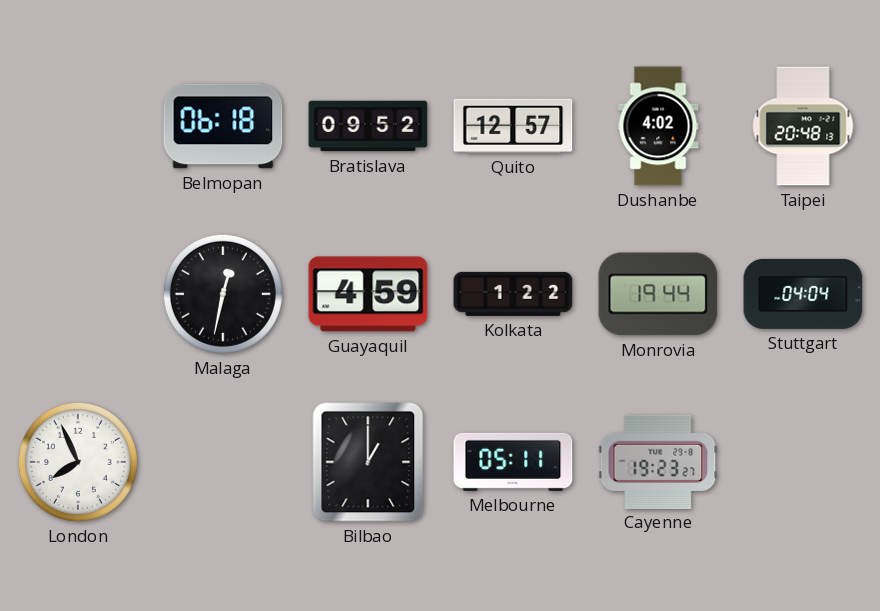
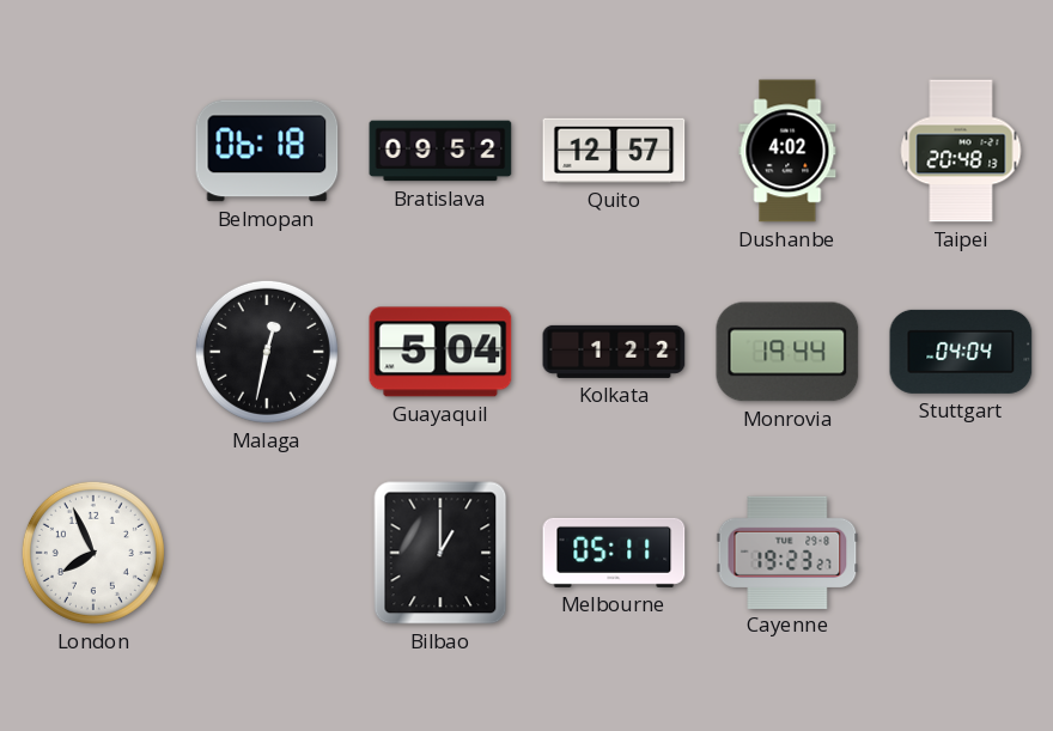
Guayaquil: 4:59 -> 5:04 (440, 352)
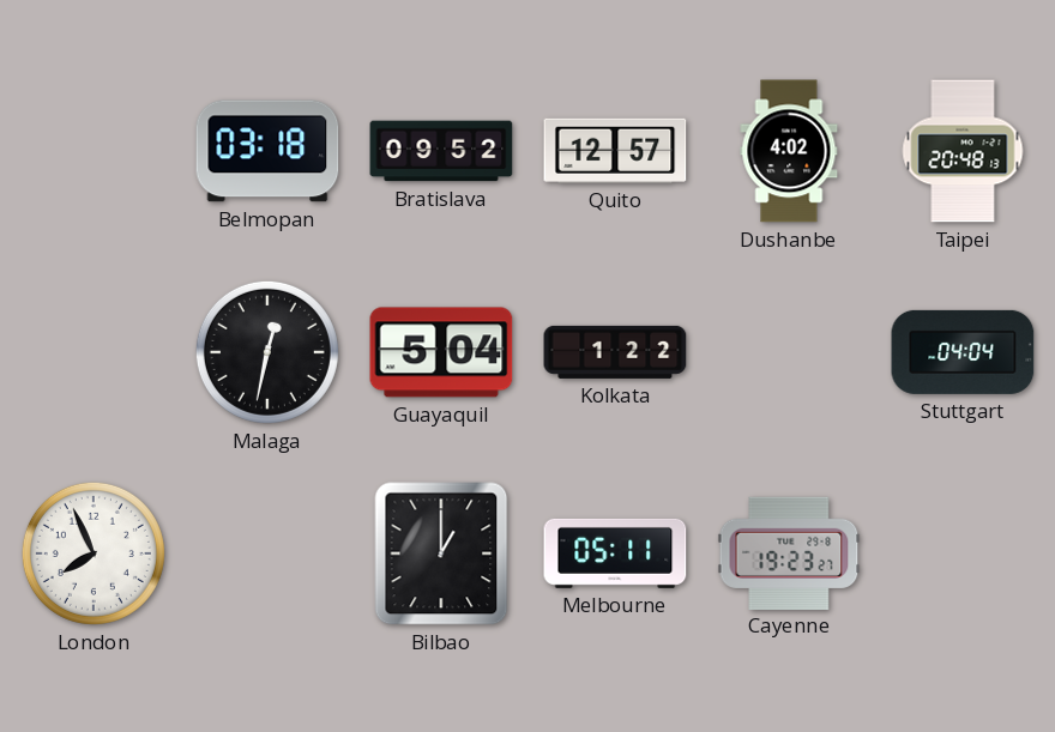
Belmopan: 06:18 -> 03:18 (267, 151)
Monrovia: 19:44 -> none (787, 352)
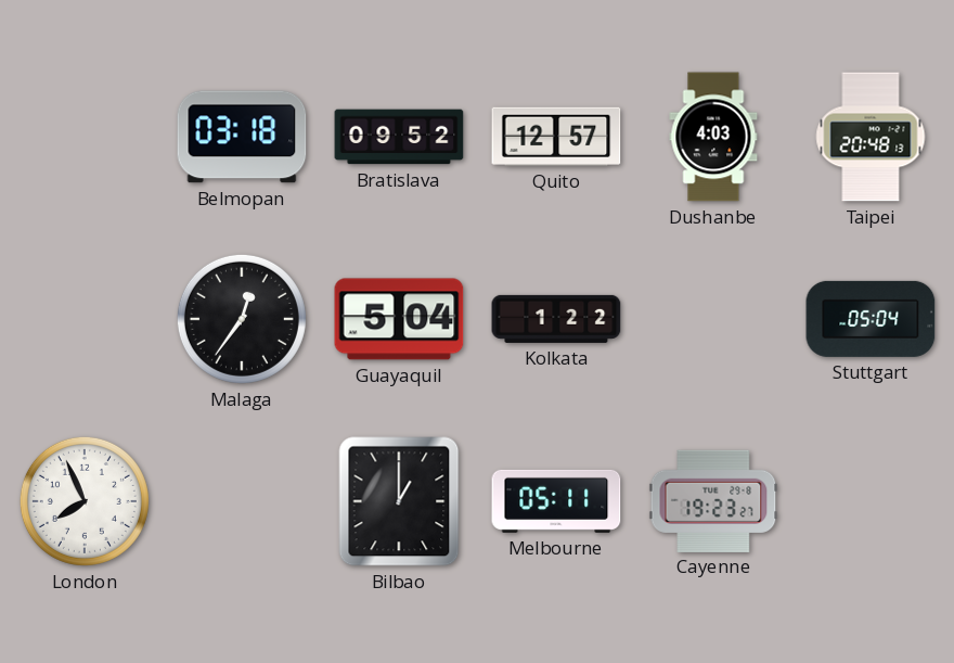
Dushanbe: 4:02 -> 4:03 (713, 137)
Malaga: 12:32 -> 12:36 (242, 319)
Stuttgart: 04:04 -> 05:04 (871, 319)
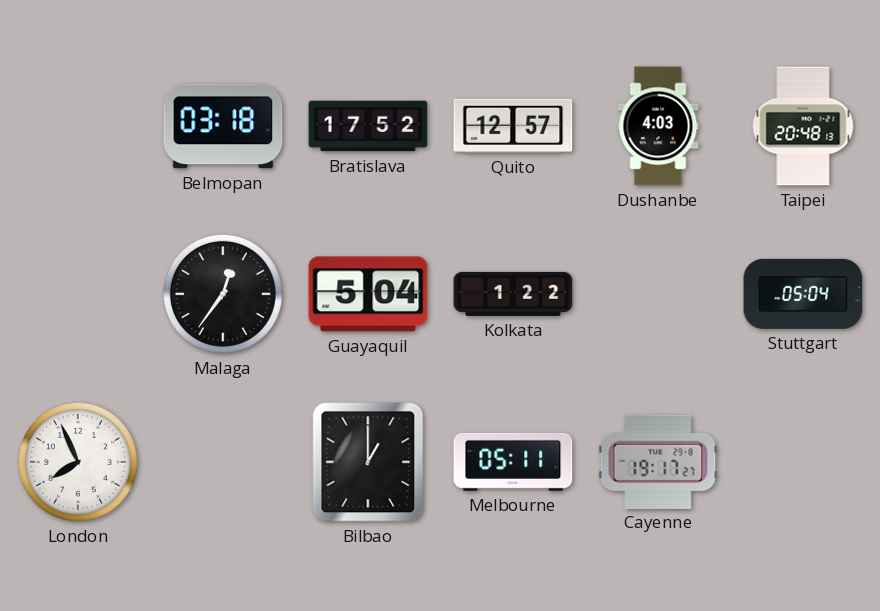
Bratislava: 09:52 -> 17:52 (368, 126)
Cayenne: 19:23 -> 19:17 (658, 461)
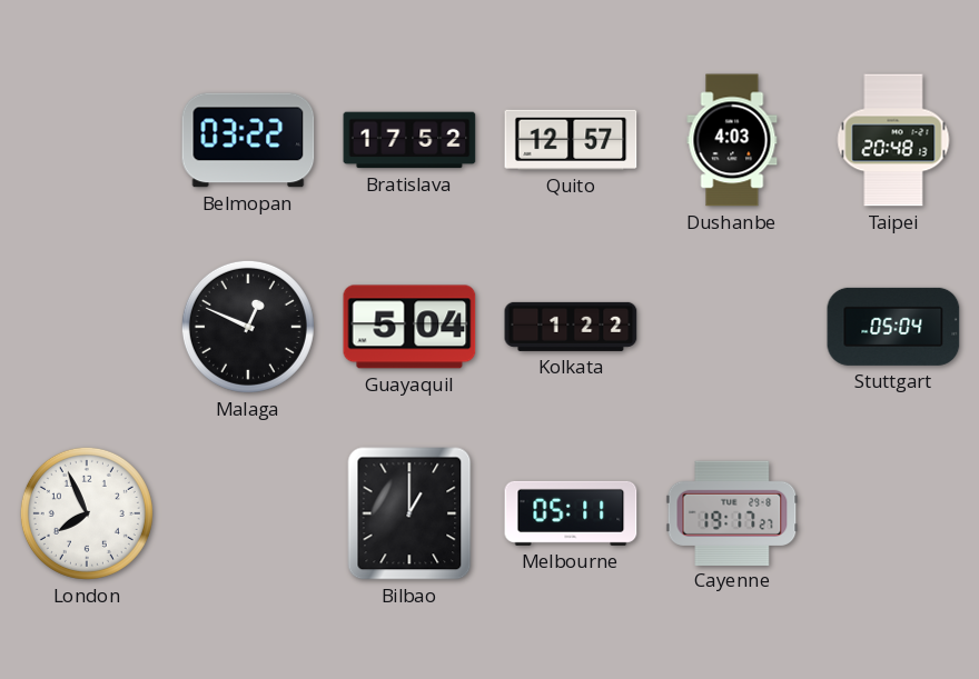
Belmopan: 03:18 -> 03:22 (248, 140)
Malaga: 12:36 -> 12:49 (248, 327)
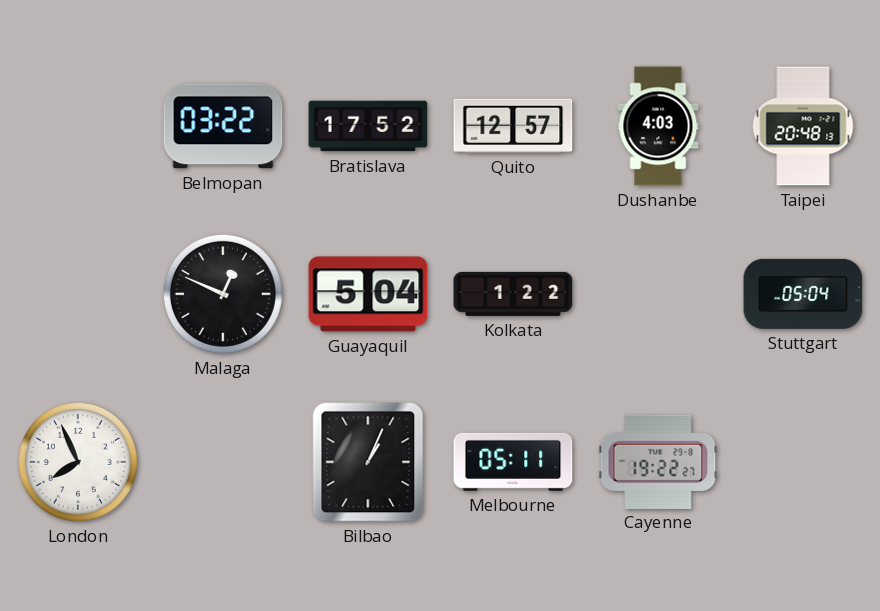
Bilbao: 1:00 -> 1:04 (368, 462)
Cayenne: 19:17 -> 19:22 (658, 461)
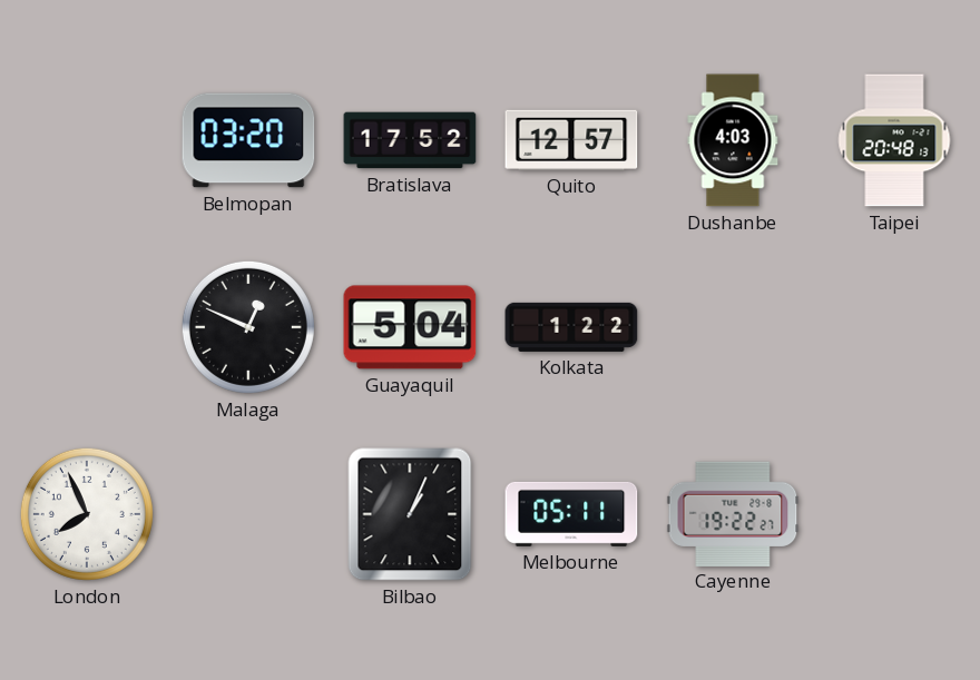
Belmopan: 03:22 -> 03:20 (248, 140)
Stuttgart: 05:04 -> none (803, 294)
